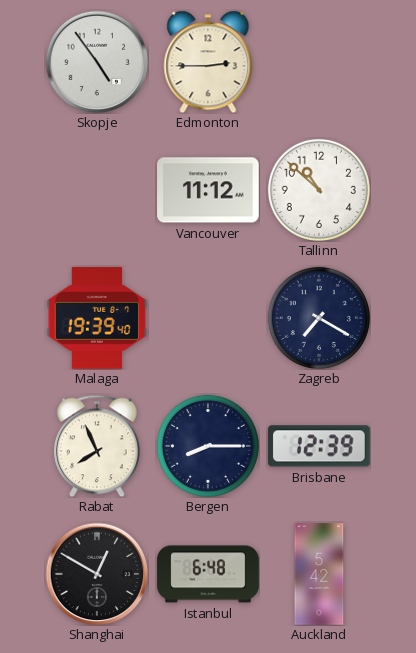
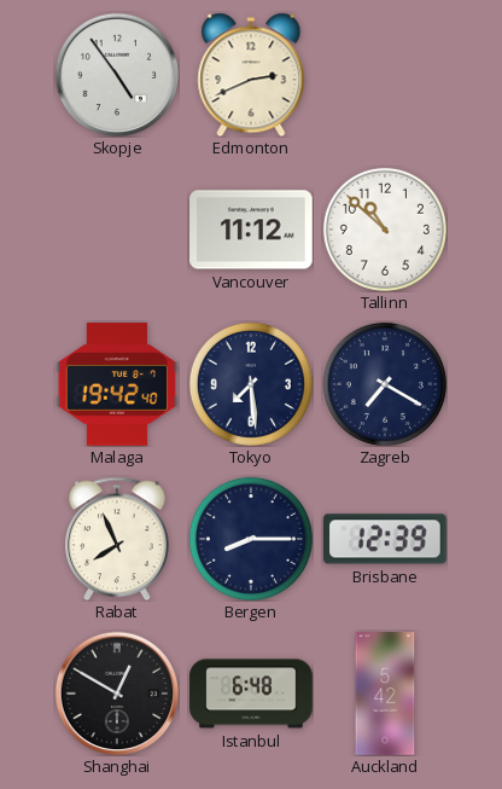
Edmonton: 2:45 -> 2:41 (251, 75)
Malaga: 19:39 -> 19:42 (117, 384)
Tokyo: none -> 7:29 (251, 384)
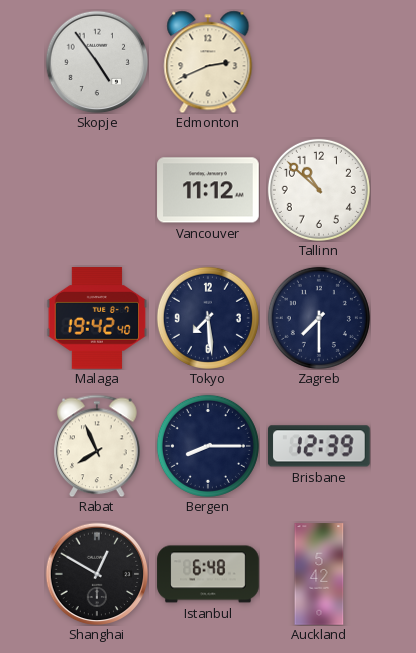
Zagreb: 7:20 -> 7:30 (319, 318)
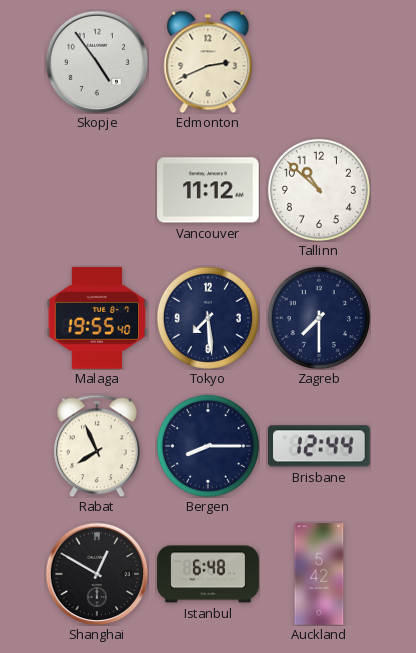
Malaga: 19:42 -> 19:55 (97, 318)
Brisbane: 12:39 -> 12:44 (320, 446)
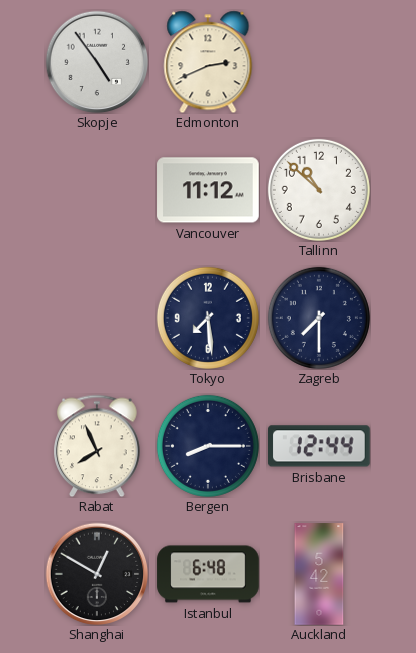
Malaga: 19:55 -> none (97, 318)
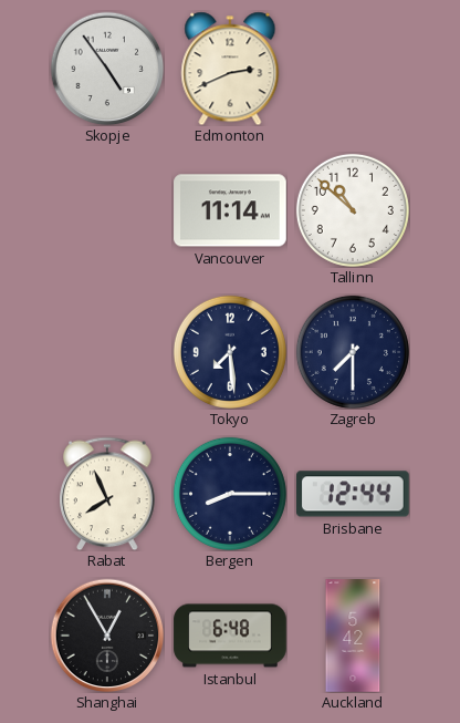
Vancouver: 11:12 -> 11:14 (230, 210)
Shanghai: 12:50 -> 12:55 (107, 636)
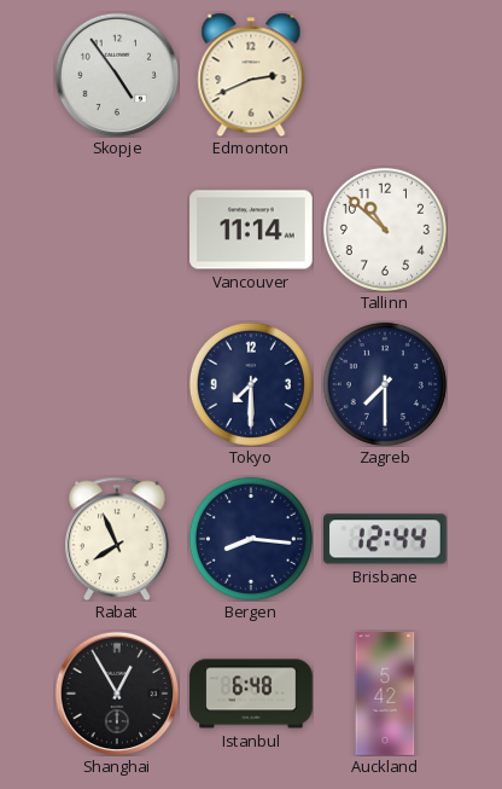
Tokyo: 7:29 -> 7:30 (251, 384)
Bergen: 8:15 -> 8:16 (251, 539)
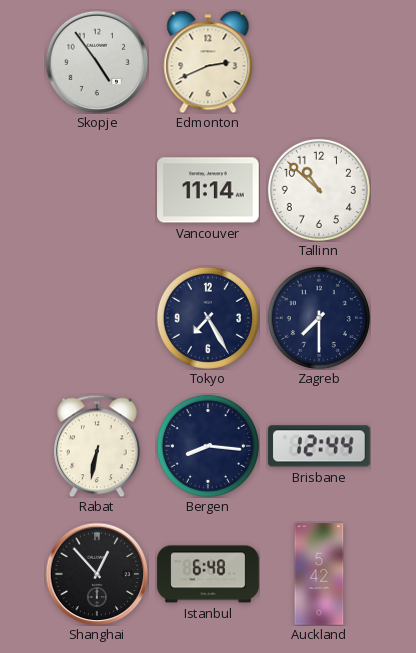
Tokyo: 7:30 -> 7:25 (208, 318)
Rabat: 7:56 -> 6:32 (97, 446)
Shanghai: 12:55 -> 12:53 (97, 574)
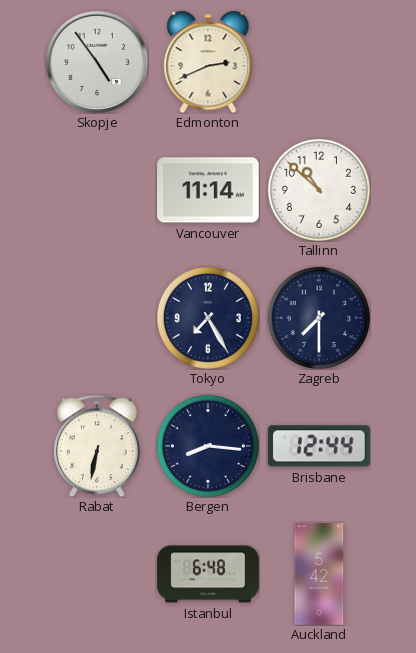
Shanghai: 12:53 -> none (97, 574)
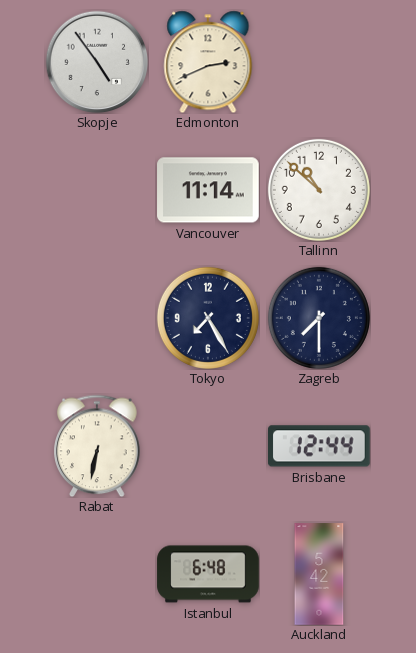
Bergen: 8:16 -> none (208, 446)
